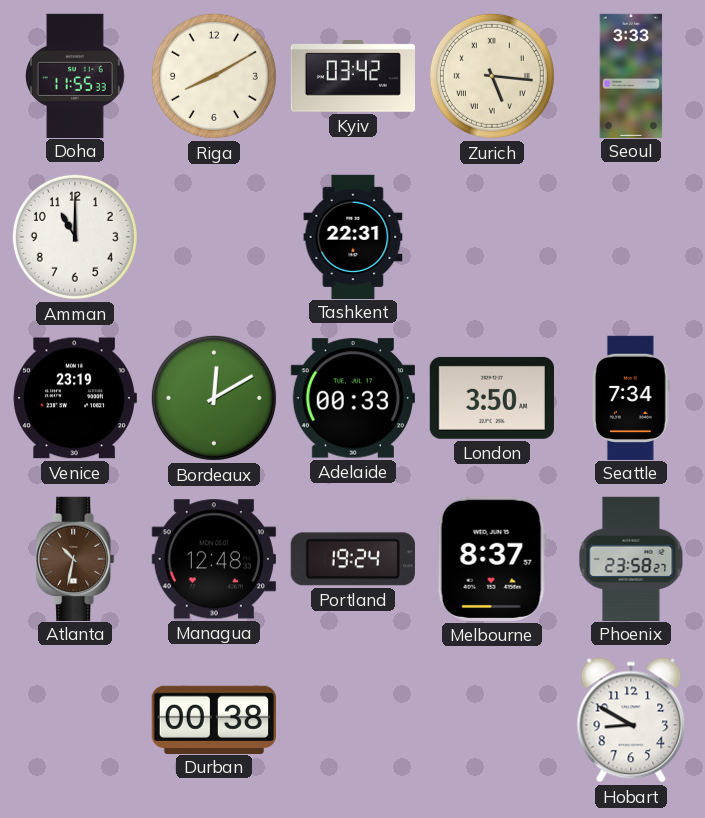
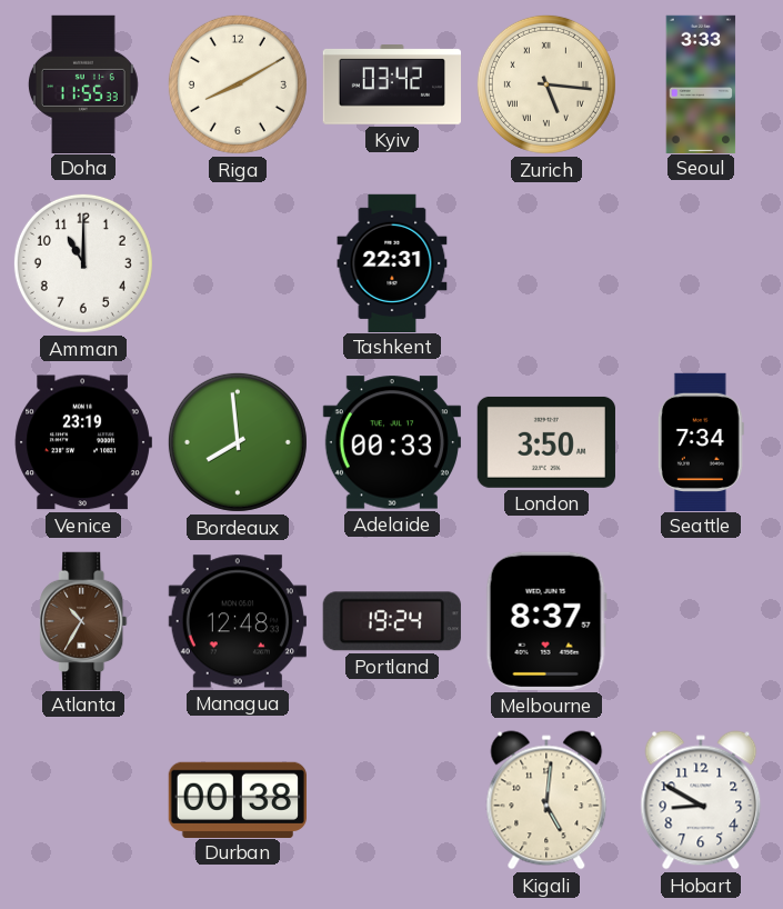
Bordeaux: 12:10 -> 7:59 (238, 442)
Atlanta: 10:32 -> 10:35 (83, 620)
Phoenix: 23:58 -> none (631, 558)
Kigali: none -> 5:01 (546, 800)
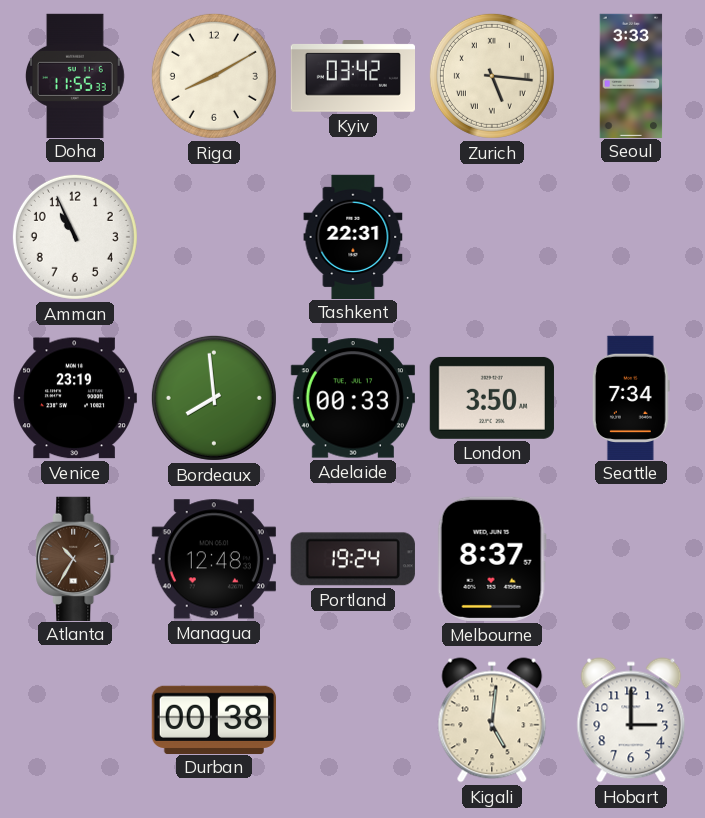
Amman: 11:00 -> 10:56 (75, 237)
Hobart: 8:50 -> 3:00 (631, 720)
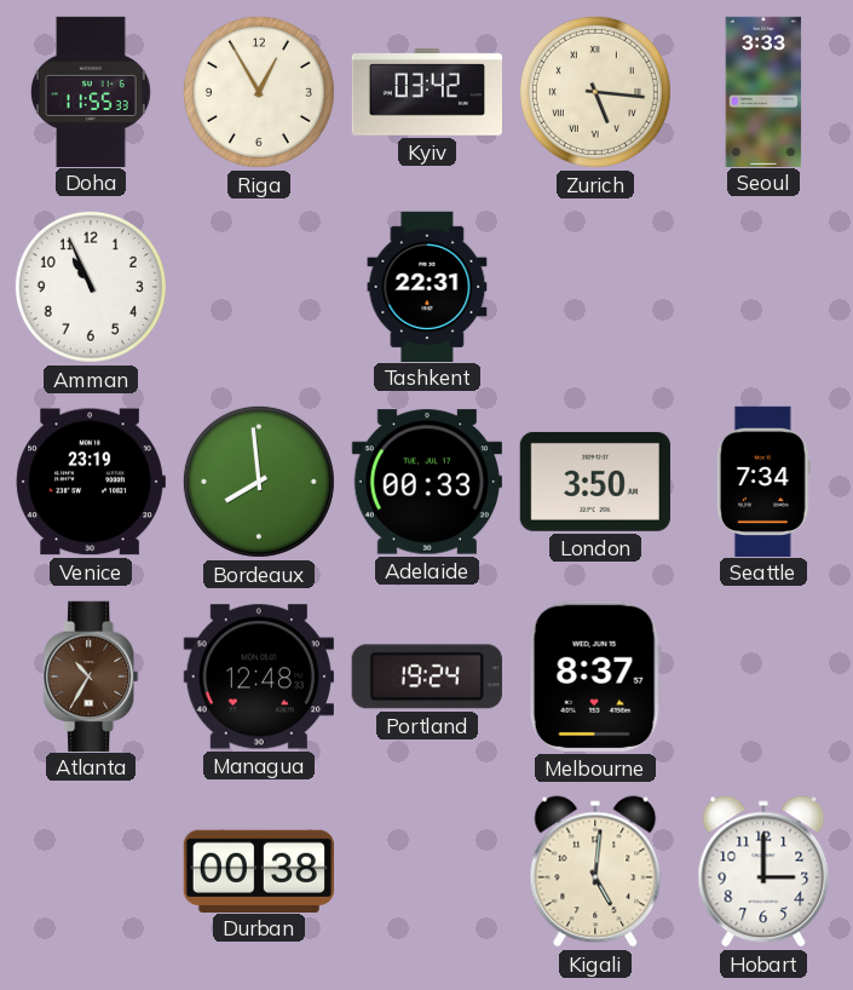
Riga: 8:10 -> 12:55 (259, 92)
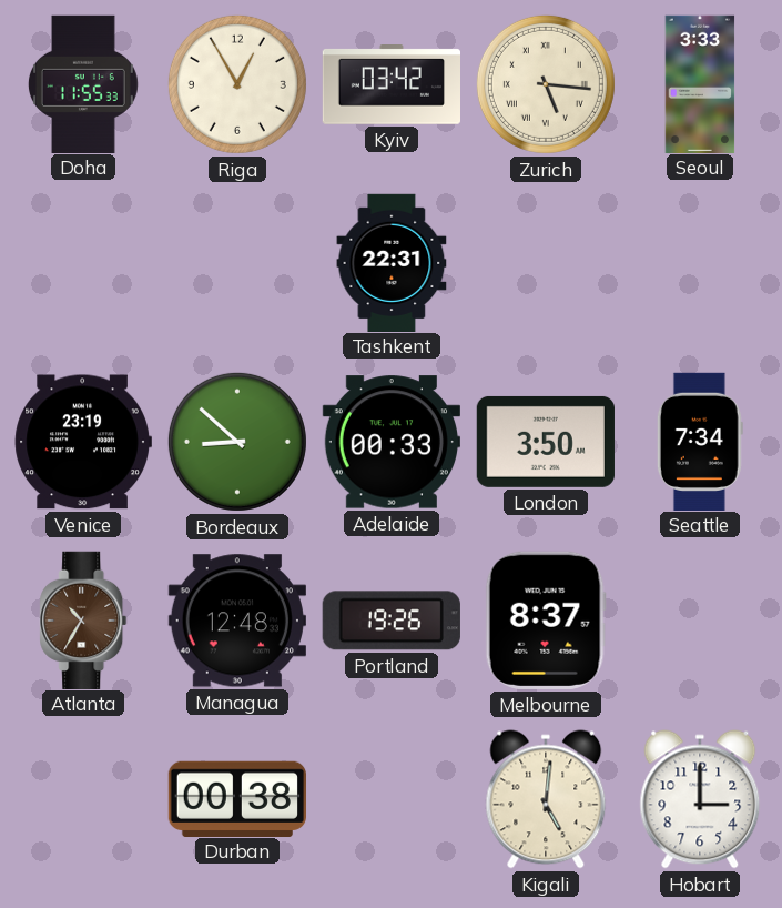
Amman: 10:56 -> none (91, 287)
Bordeaux: 7:59 -> 8:52 (237, 442)
Portland: 19:24 -> 19:26 (392, 621)
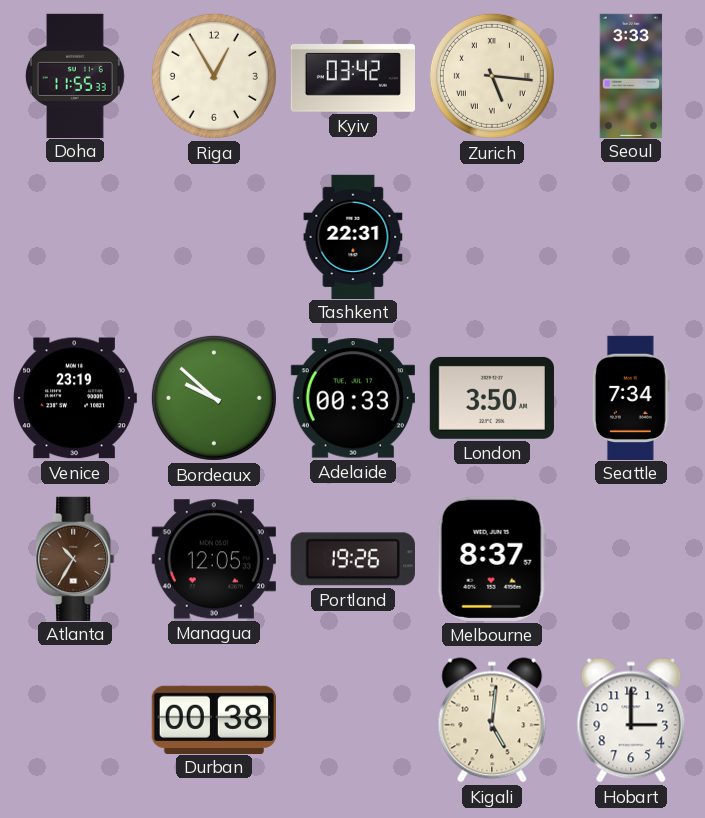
Bordeaux: 8:52 -> 9:52 (214, 398)
Managua: 12:48 -> 12:05 (214, 559)
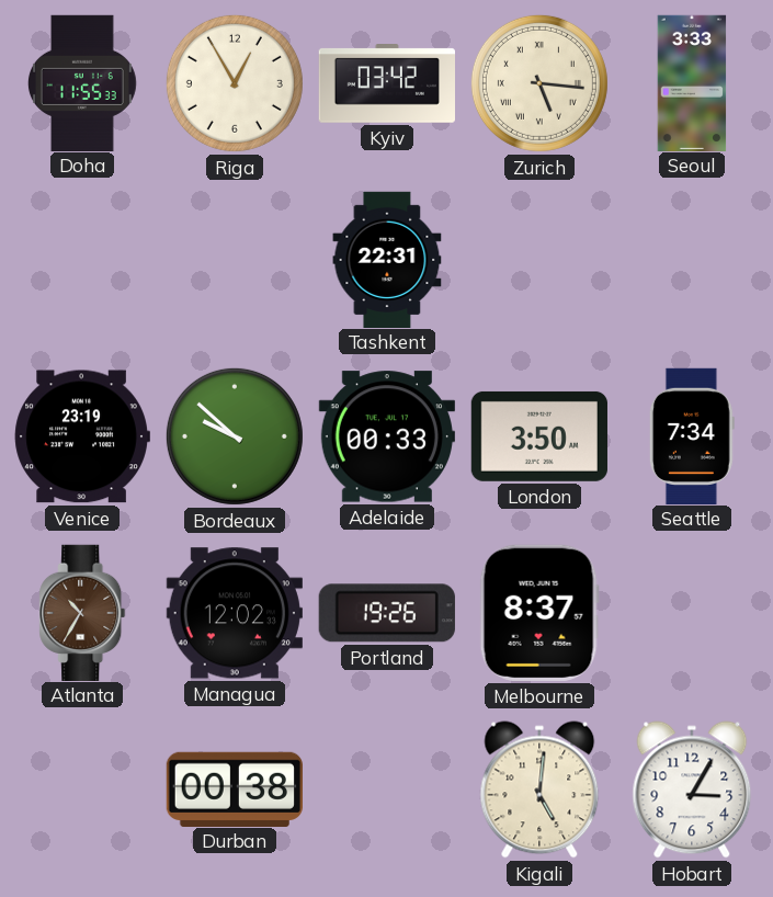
Managua: 12:05 -> 12:02 (235, 613)
Hobart: 3:00 -> 3:05 (692, 790)
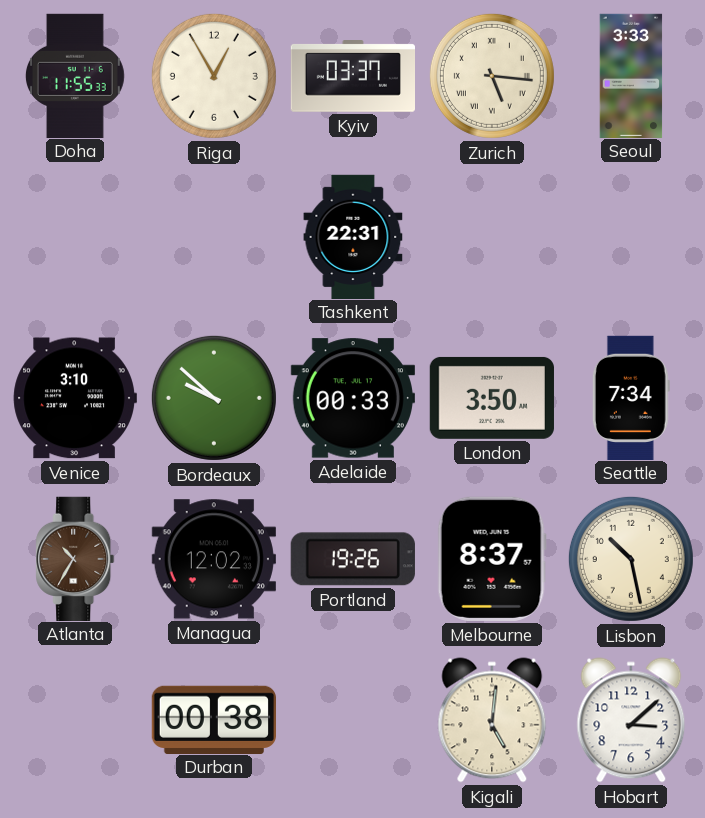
Kyiv: 03:42 -> 03:37 (352, 77)
Venice: 23:19 -> 3:10 (75, 398)
Lisbon: none -> 10:28 (631, 559)
Hobart: 3:05 -> 3:08 (631, 720)
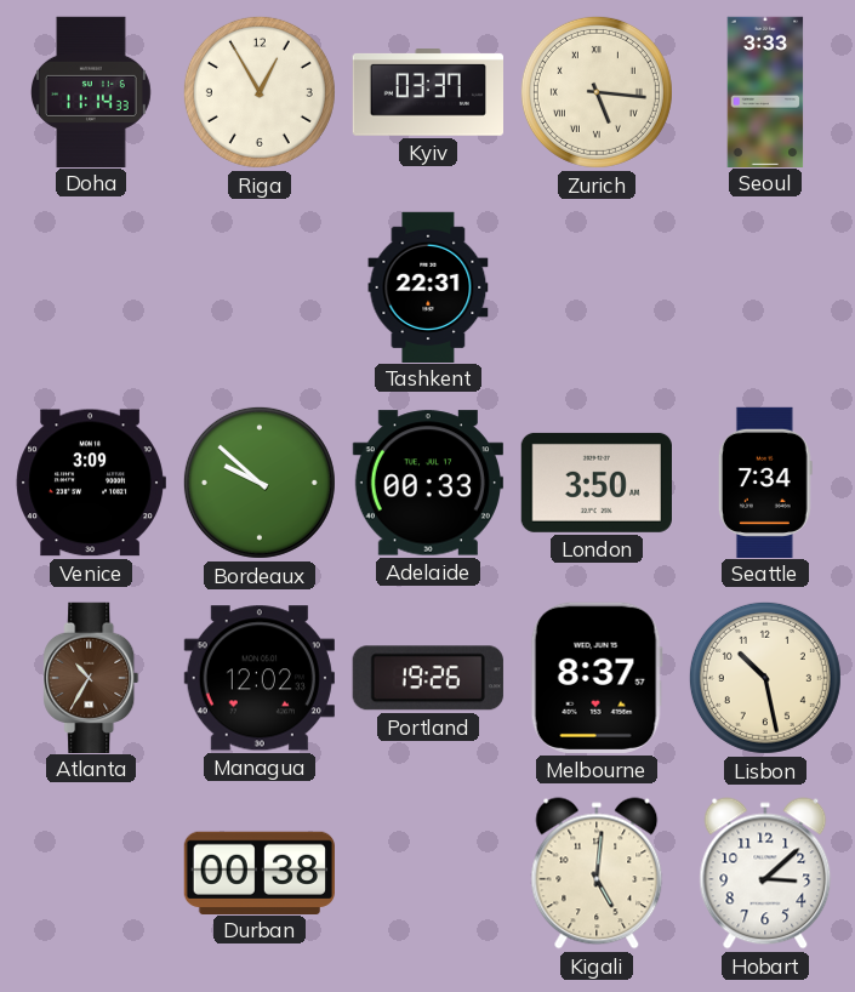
Doha: 11:55 -> 11:14 (91, 91)
Venice: 3:10 -> 3:09 (91, 483)
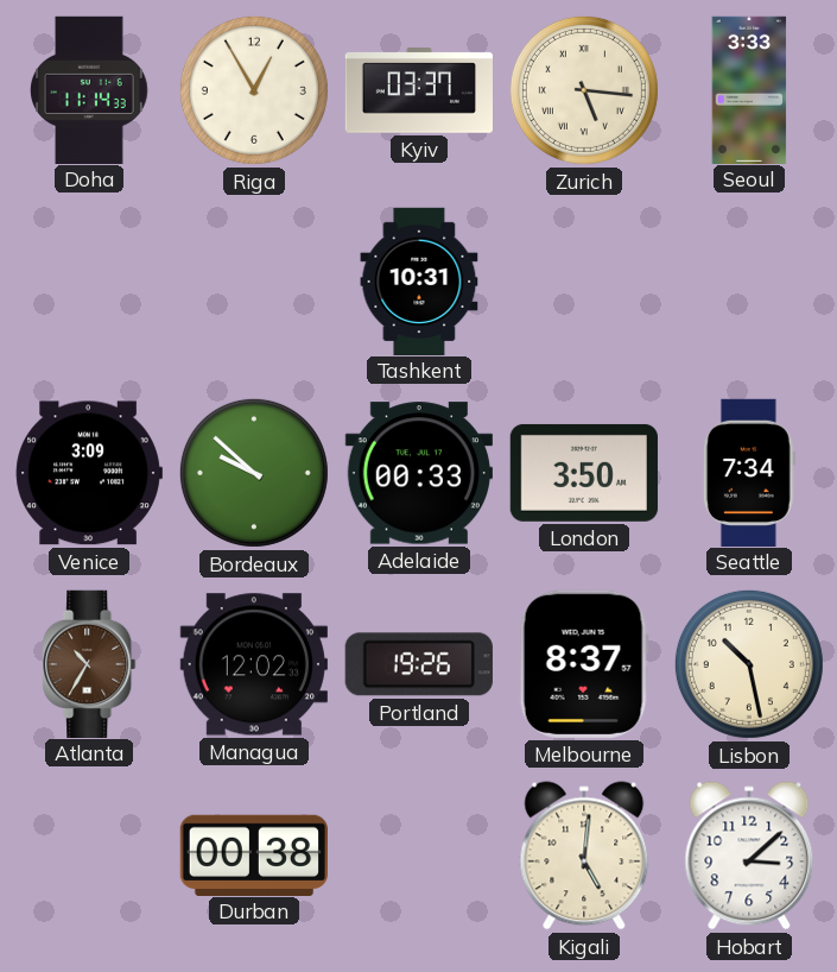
Tashkent: 22:31 -> 10:31 (419, 280)
